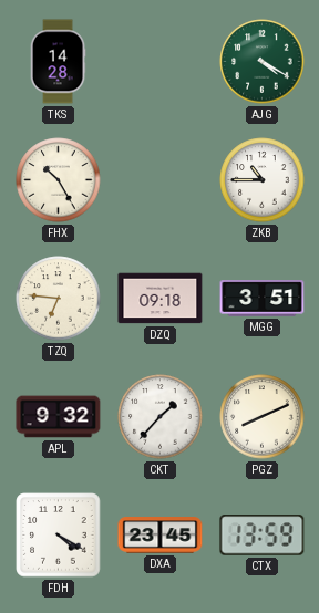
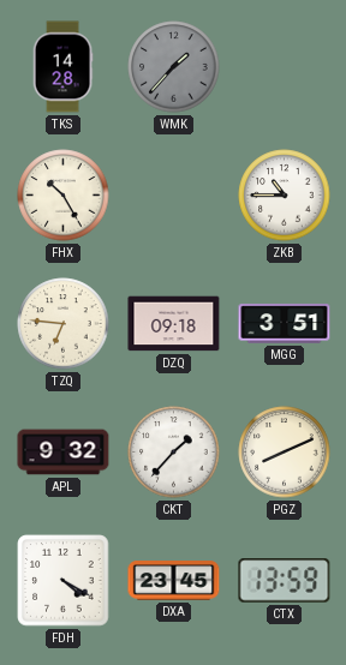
WMK: none -> 1:37 (174, 67)
AJG: 4:20 -> none (263, 62)
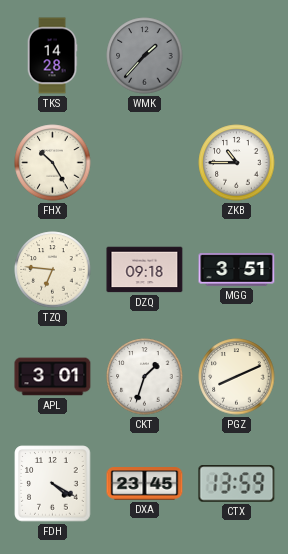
APL: 9:32 -> 3:01 (53, 377)
CKT: 1:37 -> 1:33 (145, 377)
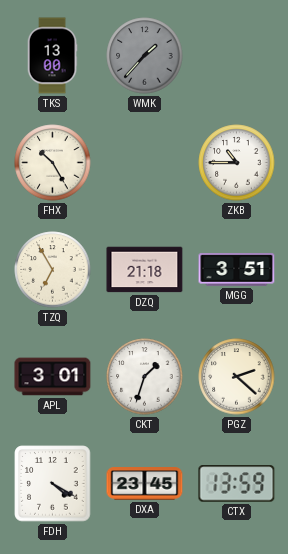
TKS: 14:28 -> 13:00 (52, 56)
TZQ: 6:46 -> 6:55 (53, 270)
DZQ: 09:18 -> 21:18 (145, 270)
PGZ: 8:11 -> 2:22 (237, 377)
